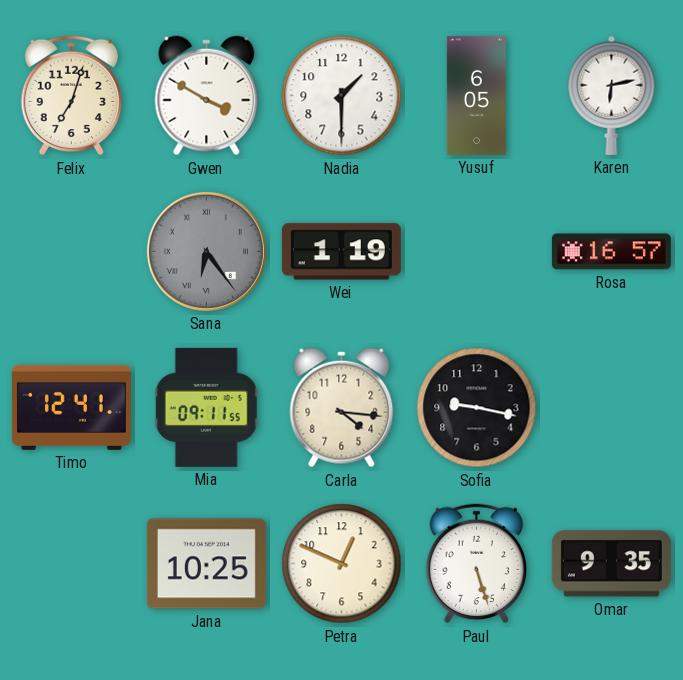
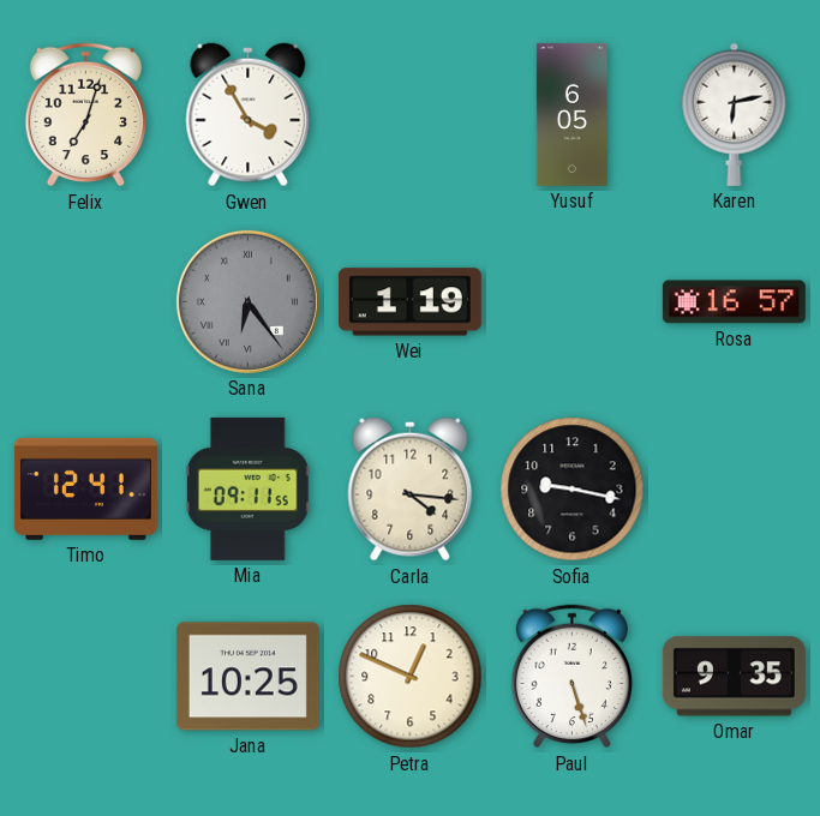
Gwen: 3:50 -> 3:55 (249, 115)
Nadia: 1:30 -> none (342, 96)
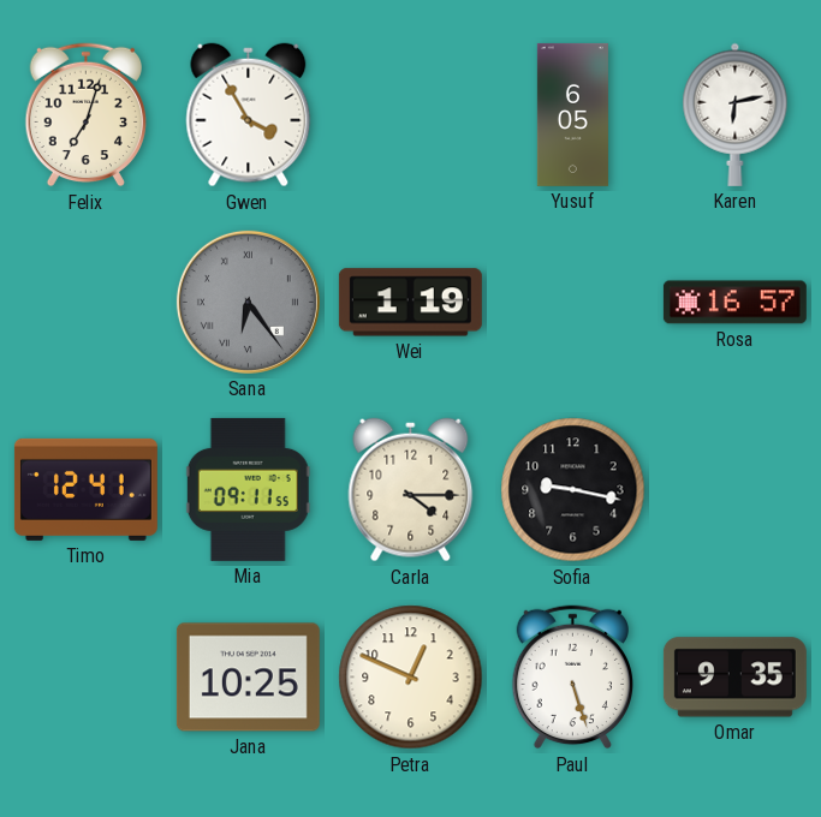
Carla: 4:16 -> 4:15 (411, 490)
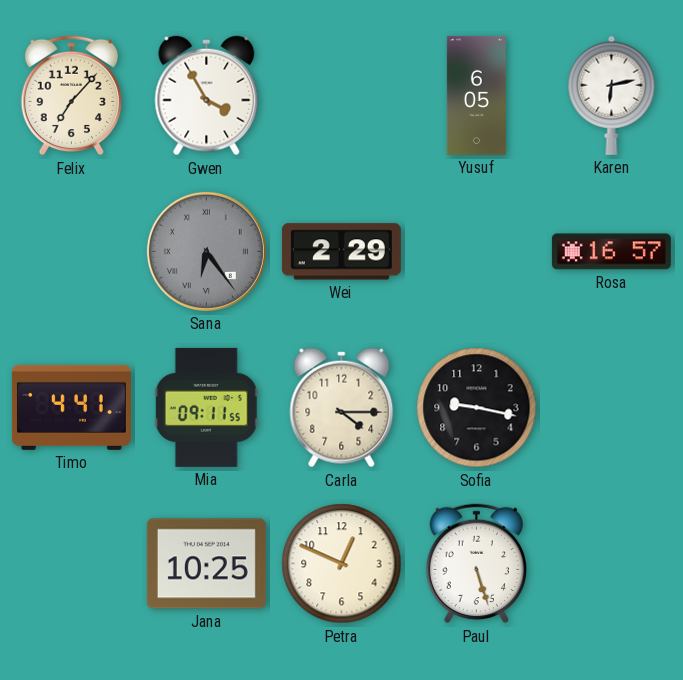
Felix: 7:03 -> 7:07 (71, 96)
Wei: 1:19 -> 2:29 (341, 252)
Timo: 12:41 -> 4:41 (71, 407)
Omar: 9:35 -> none (734, 678)
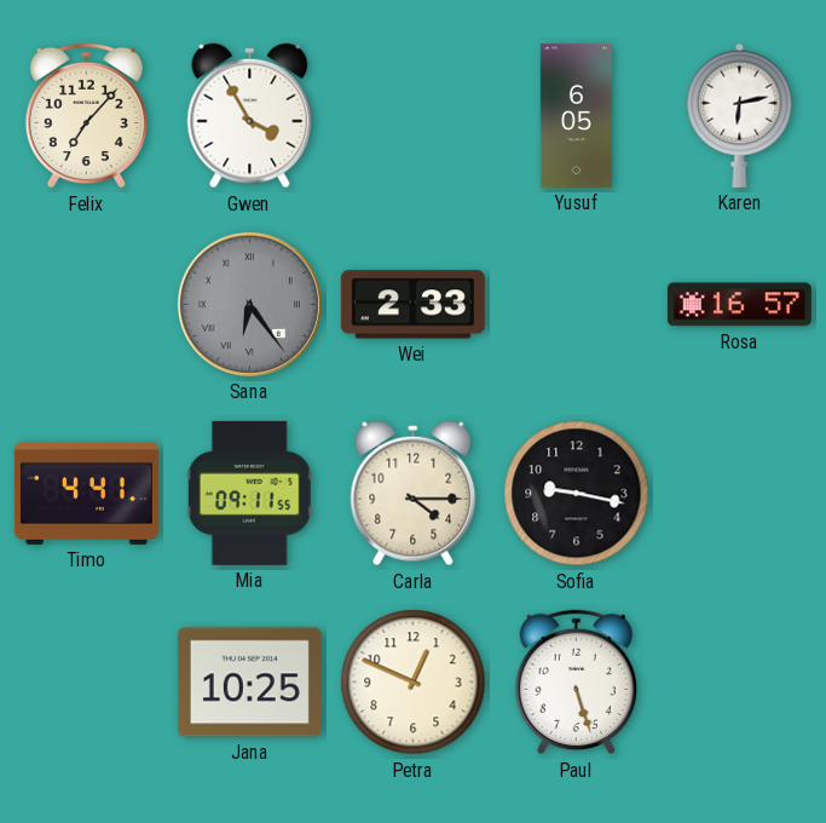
Wei: 2:29 -> 2:33 (412, 305)
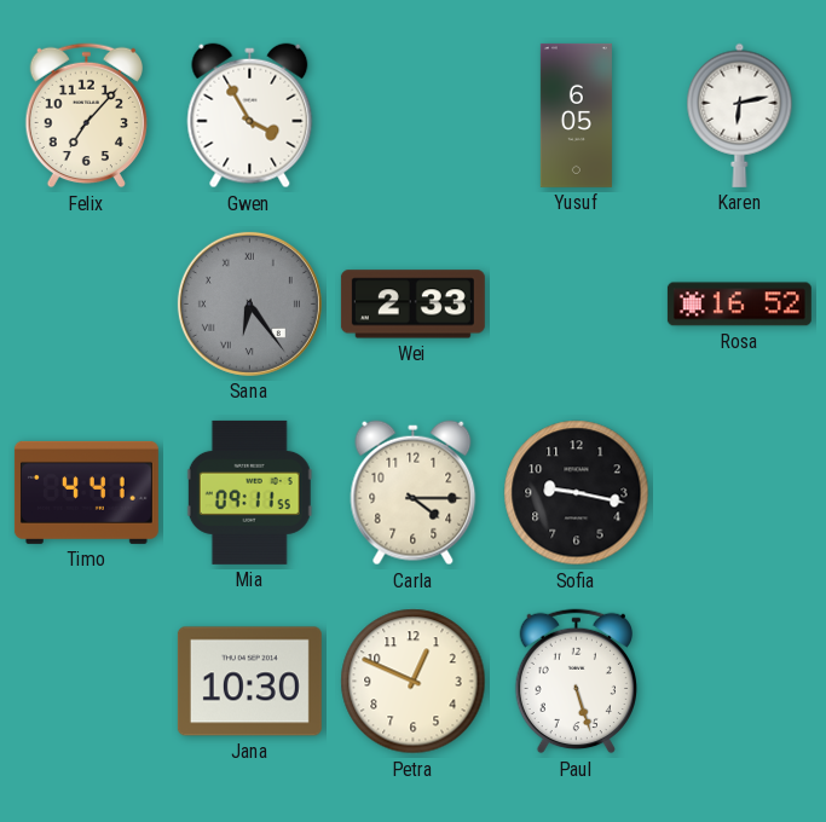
Rosa: 16:57 -> 16:52 (739, 305)
Jana: 10:25 -> 10:30 (249, 682)
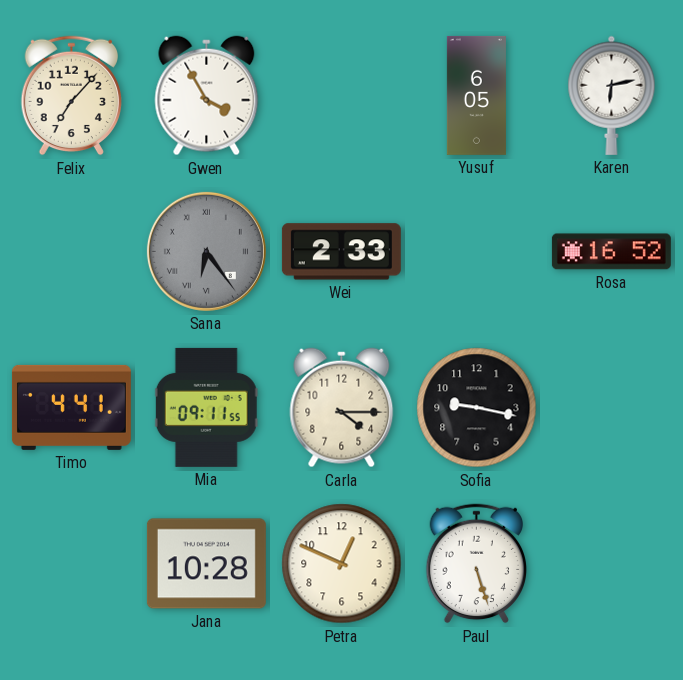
Jana: 10:30 -> 10:28 (206, 564)
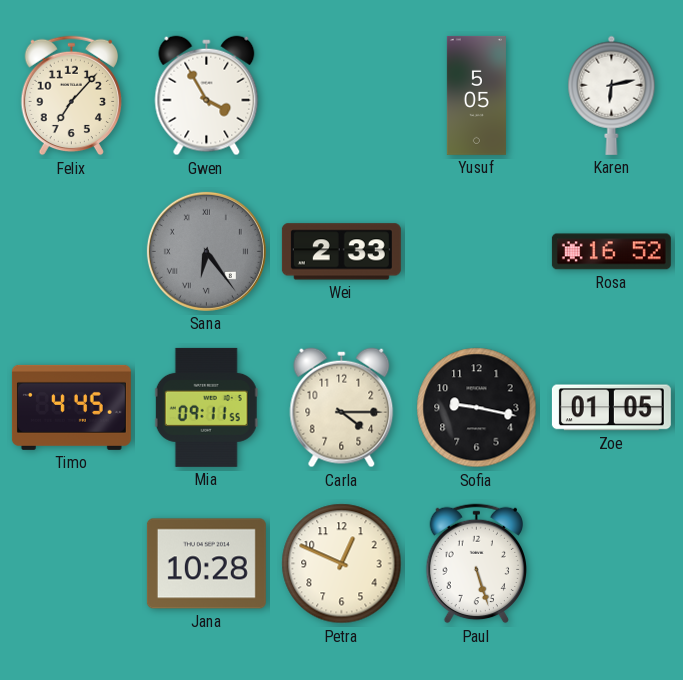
Yusuf: 6:05 -> 5:05 (476, 95)
Timo: 4:41 -> 4:45 (71, 407)
Zoe: none -> 01:05 (611, 408)
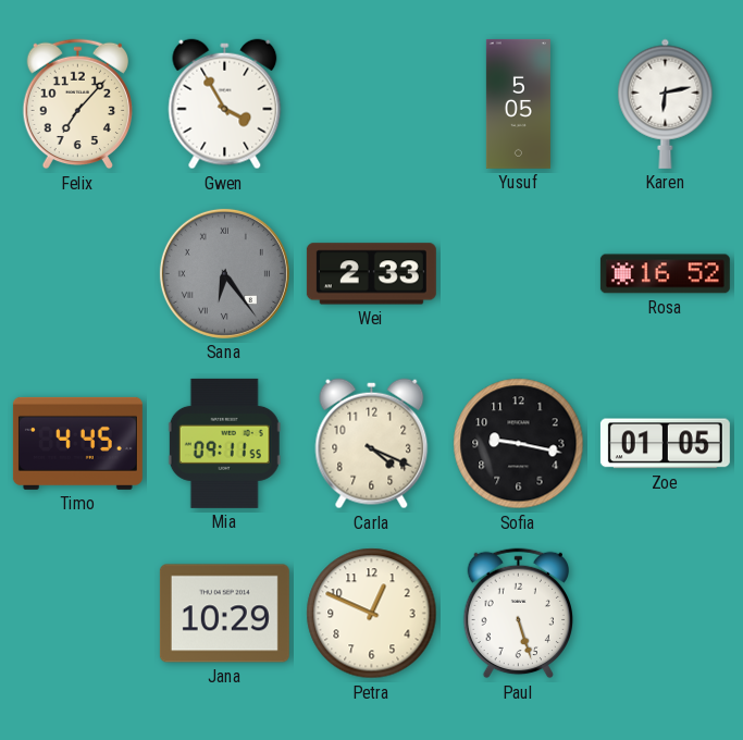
Carla: 4:15 -> 4:19 (372, 444)
Jana: 10:28 -> 10:29 (224, 614)
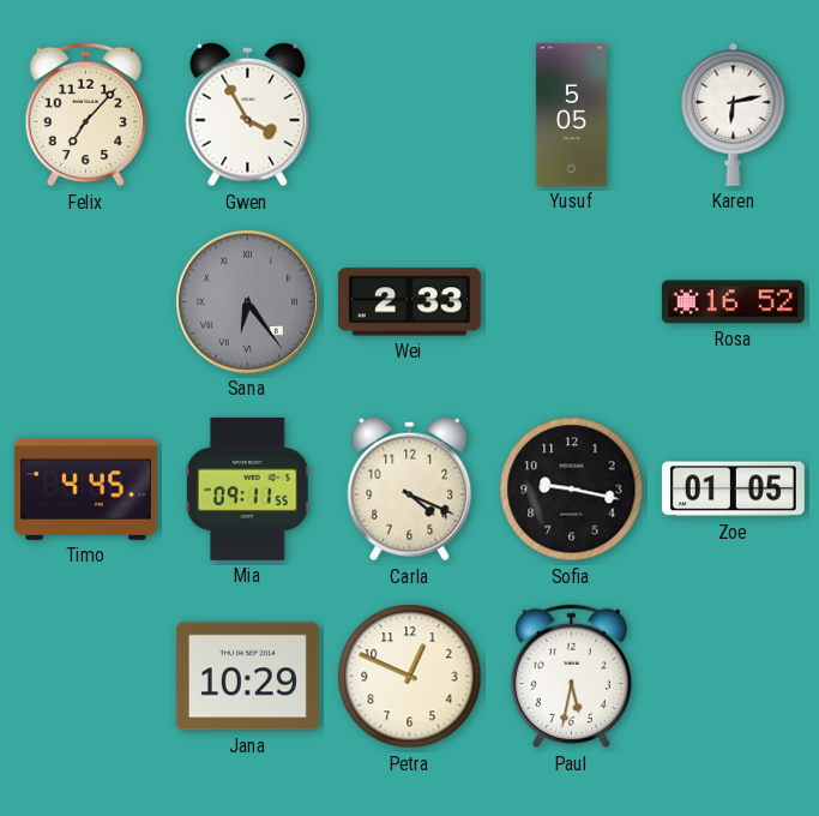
Paul: 5:27 -> 5:32 (571, 677)
